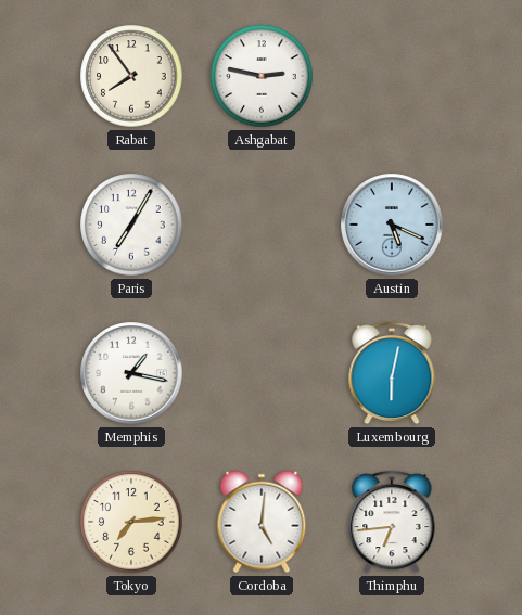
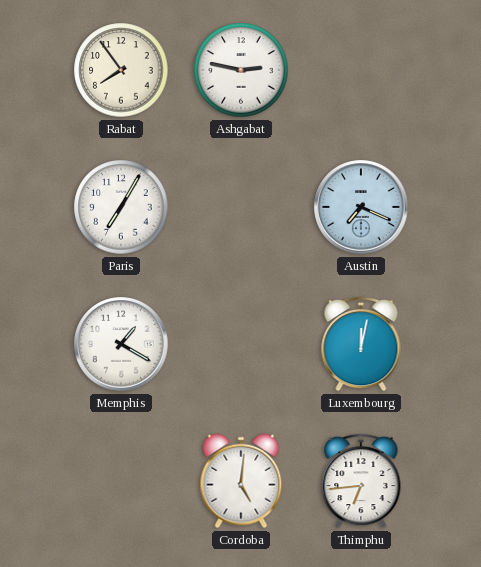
Austin: 5:19 -> 7:19 (361, 207)
Memphis: 1:17 -> 1:20 (121, 344)
Luxembourg: 6:02 -> 12:02 (361, 344)
Tokyo: 7:14 -> none (131, 522)
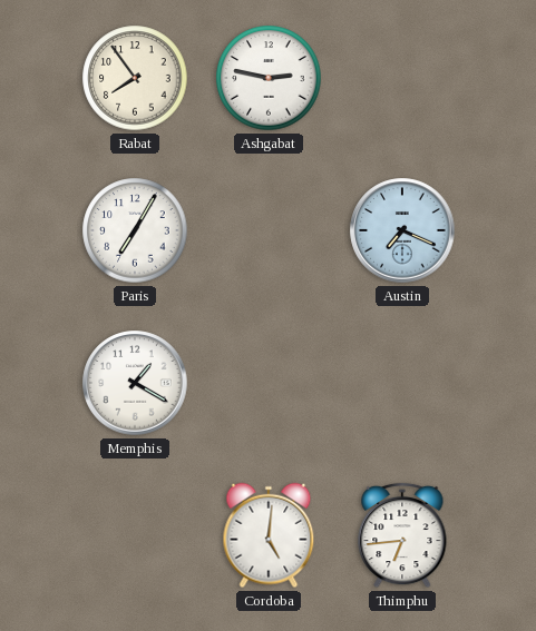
Luxembourg: 12:02 -> none (361, 344)
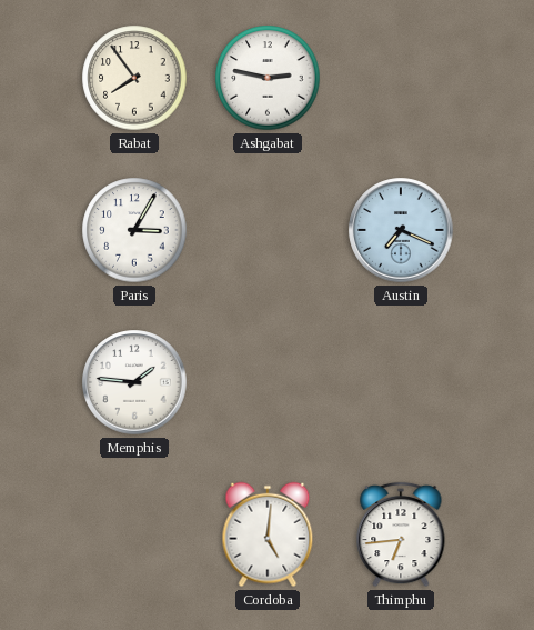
Paris: 7:05 -> 3:05 (134, 230)
Memphis: 1:20 -> 1:46 (134, 382)
